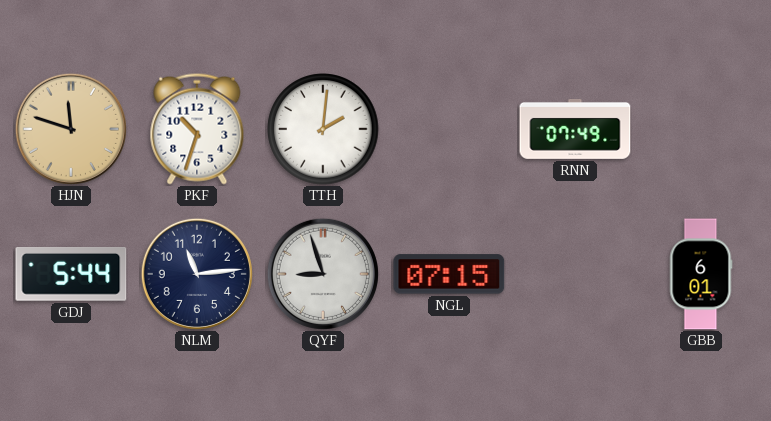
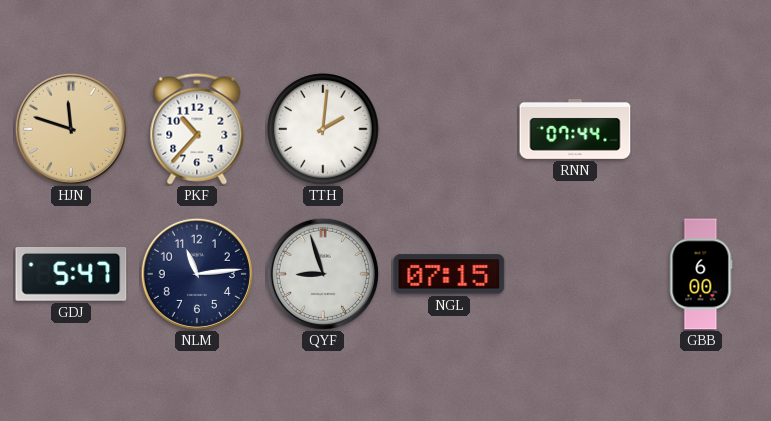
PKF: 10:33 -> 10:37 (197, 129)
RNN: 07:49 -> 07:44 (575, 129)
GDJ: 5:44 -> 5:47 (71, 275)
GBB: 6:01 -> 6:00 (701, 274)
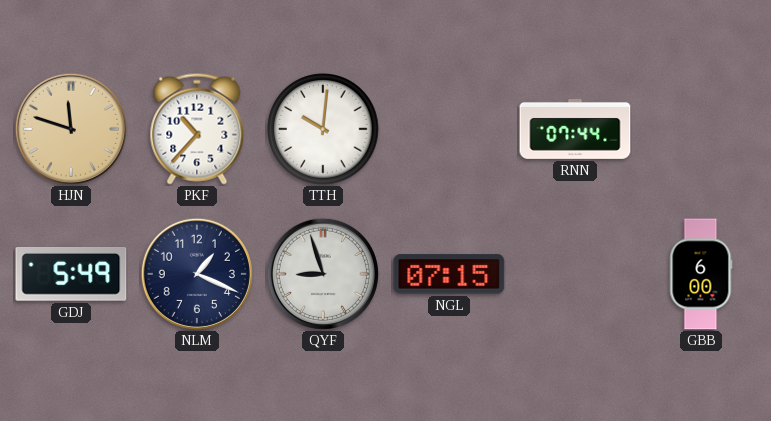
TTH: 2:01 -> 10:01 (323, 129)
GDJ: 5:47 -> 5:49 (71, 275)
NLM: 11:14 -> 1:19 (197, 274)
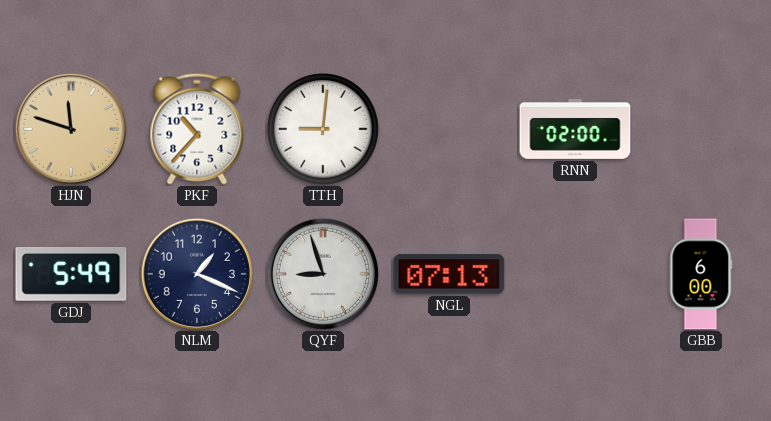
TTH: 10:01 -> 9:01 (323, 129)
RNN: 07:44 -> 02:00 (575, 129)
NGL: 07:15 -> 07:13 (449, 274)
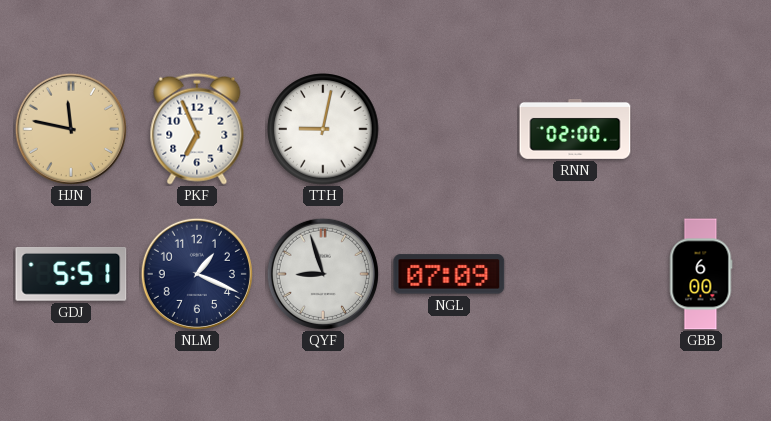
HJN: 11:48 -> 11:47 (71, 129)
PKF: 10:37 -> 6:56 (197, 129)
TTH: 9:01 -> 9:02 (323, 129)
GDJ: 5:49 -> 5:51 (71, 275)
NGL: 07:13 -> 07:09 (449, 274)
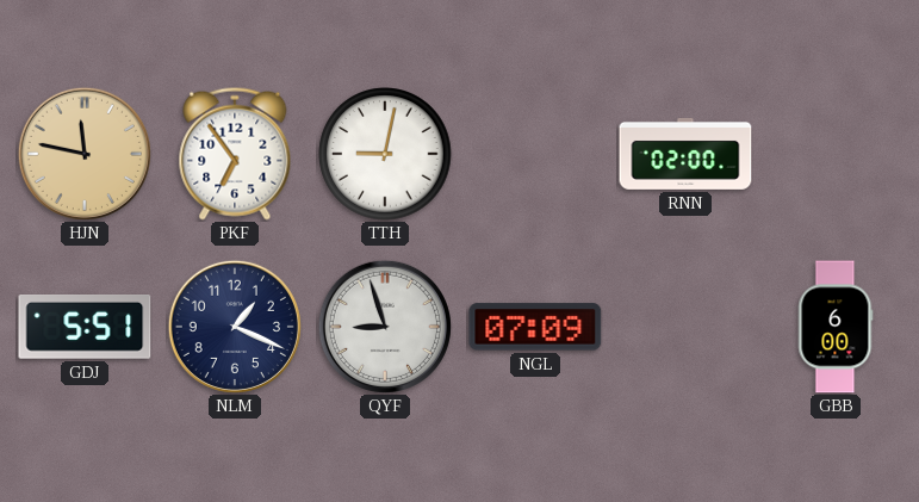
PKF: 6:56 -> 6:54 (235, 154)
